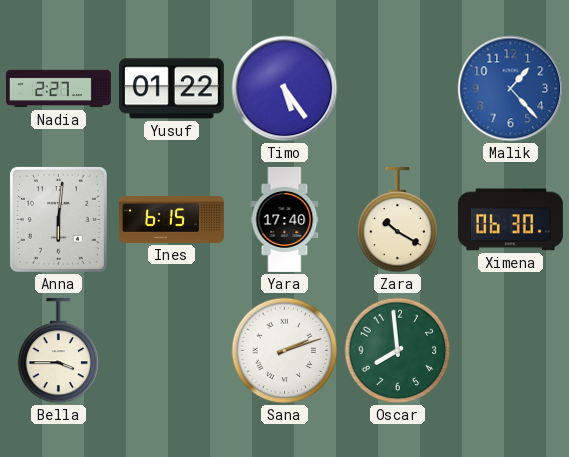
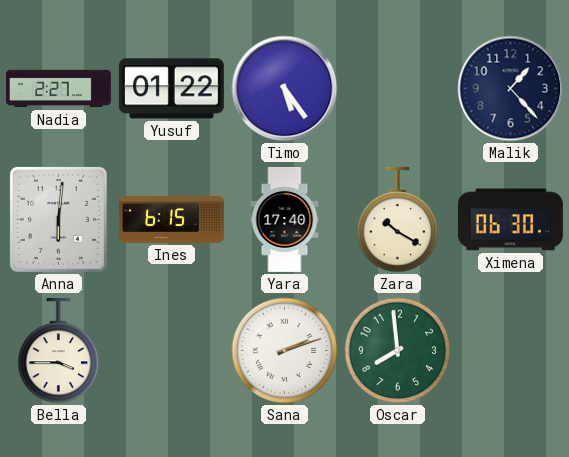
Malik dial: blue -> navy (511, 89)
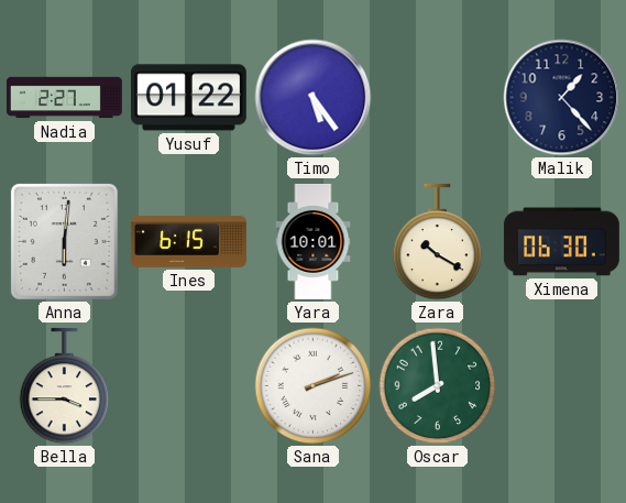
Yara: 17:40 -> 10:01 (314, 241)
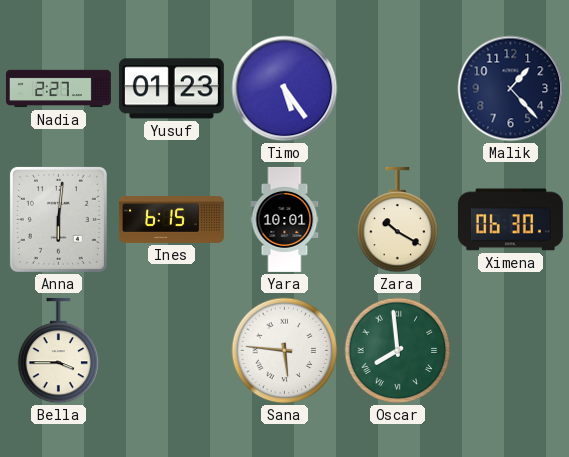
Yusuf: 01:22 -> 01:23 (171, 89)
Sana: 2:12 -> 5:46 (285, 351)
Oscar numerals: Arabic -> Roman (398, 351)
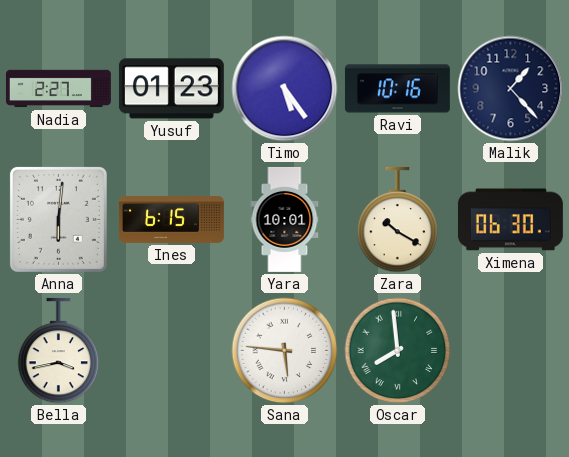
Ravi: none -> 10:16 (397, 89)
Bella: 3:45 -> 3:43 (59, 351)
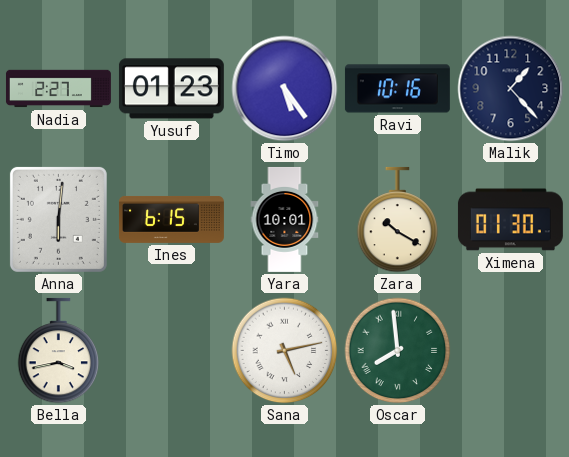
Ximena: 06:30 -> 01:30 (510, 220)
Sana: 5:46 -> 5:13 (285, 351)
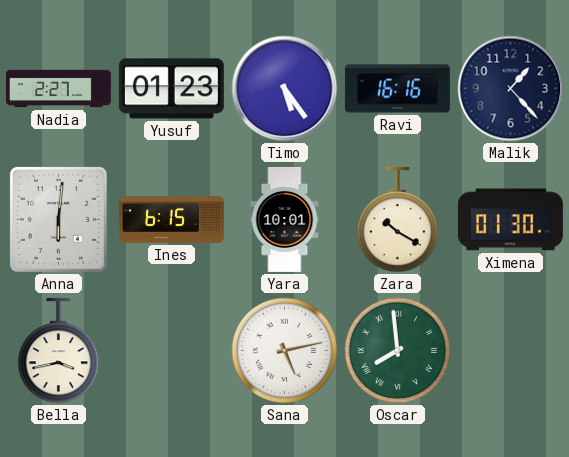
Ravi: 10:16 -> 16:16 (397, 89)
